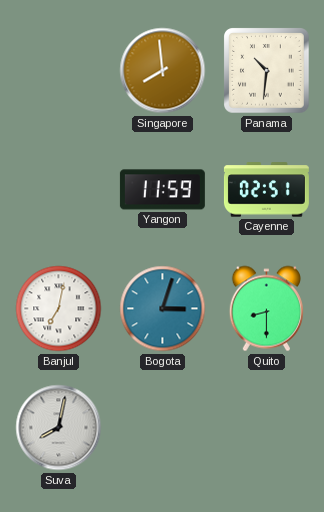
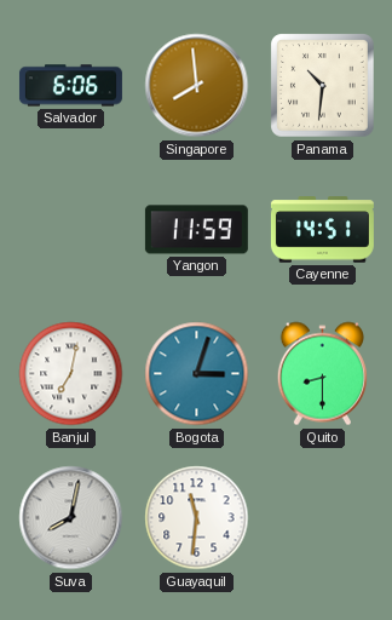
Salvador: none -> 6:06 (70, 86)
Cayenne: 02:51 -> 14:51 (322, 230)
Guayaquil: none -> 11:31 (197, 518)
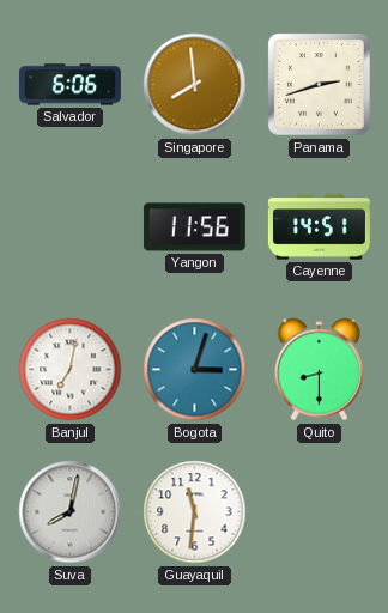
Panama: 10:31 -> 2:42 (320, 85)
Yangon: 11:59 -> 11:56 (194, 227)
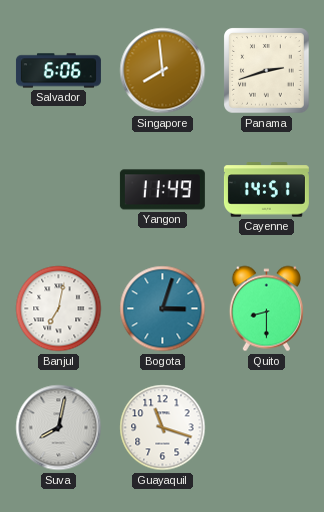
Yangon: 11:56 -> 11:49 (162, 190)
Guayaquil: 11:31 -> 11:18 (163, 428)
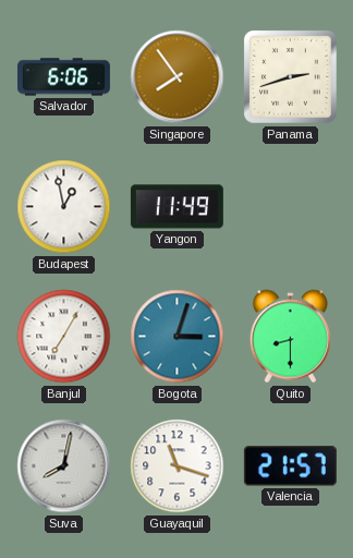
Singapore: 7:59 -> 7:54 (178, 77)
Budapest: none -> 12:58 (64, 207)
Cayenne: 14:51 -> none (266, 190)
Banjul: 7:02 -> 7:05 (64, 337)
Valencia: none -> 21:57 (290, 466)
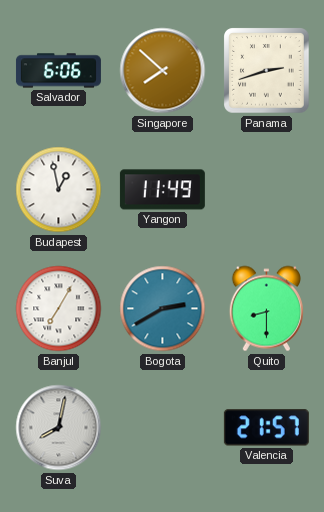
Singapore: 7:54 -> 7:52 (163, 71)
Bogota: 3:03 -> 2:40 (163, 309)
Guayaquil: 11:18 -> none (178, 466)
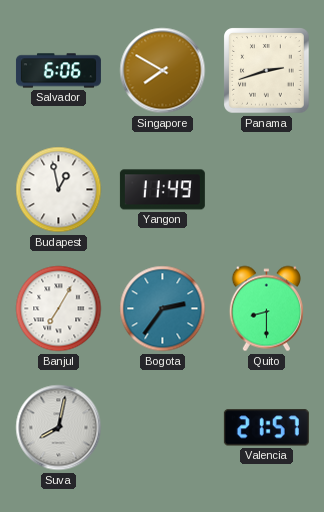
Singapore: 7:52 -> 7:50 (163, 71)
Bogota: 2:40 -> 2:36 (163, 309)
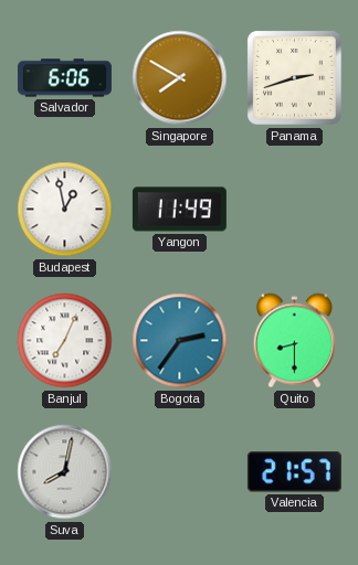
Banjul: 7:05 -> 7:04 (65, 341)
